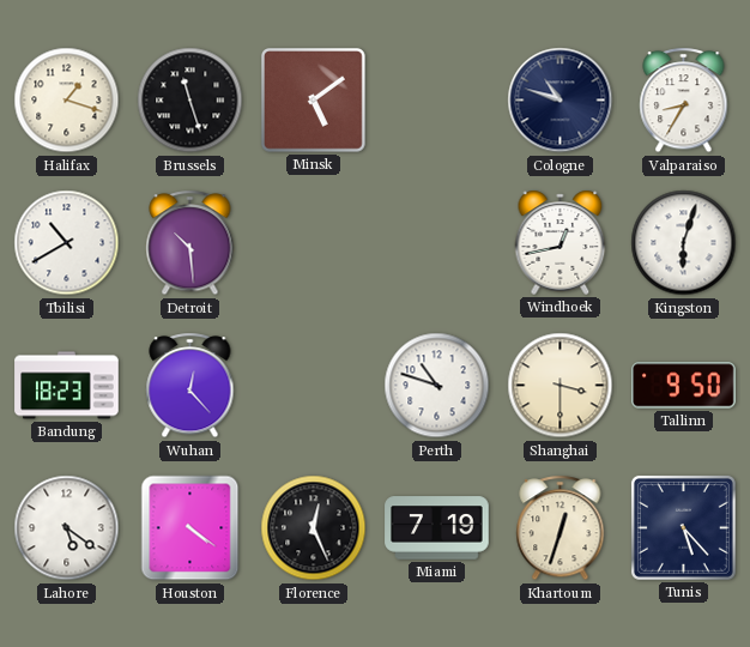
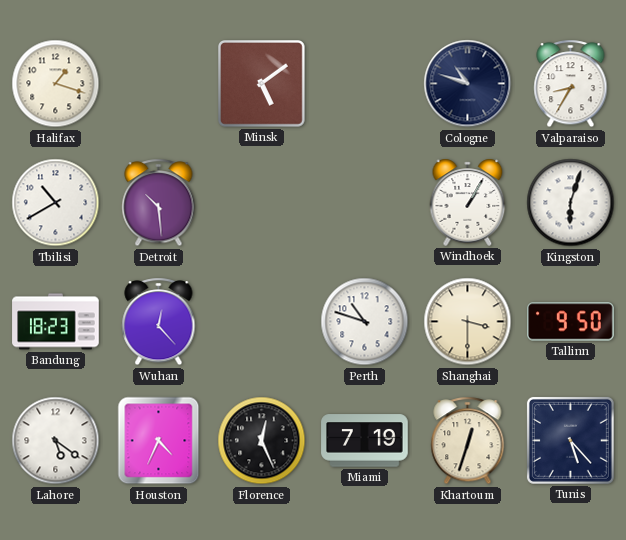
Brussels: 11:27 -> none (190, 101)
Windhoek: 12:43 -> 1:05 (468, 202)
Houston: 4:21 -> 4:34 (159, 441)
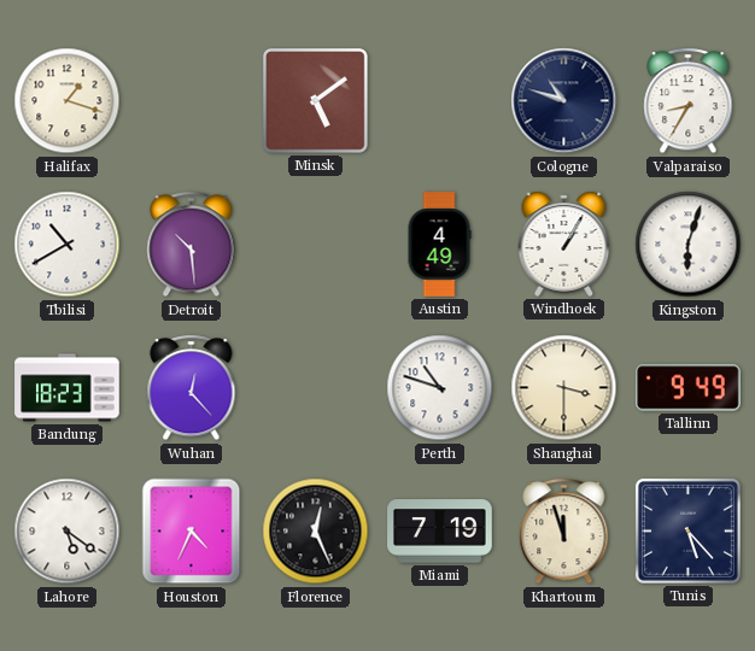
Austin: none -> 4:49 (439, 245)
Tallinn: 9:50 -> 9:49 (689, 388)
Khartoum: 12:33 -> 11:57 (564, 532)
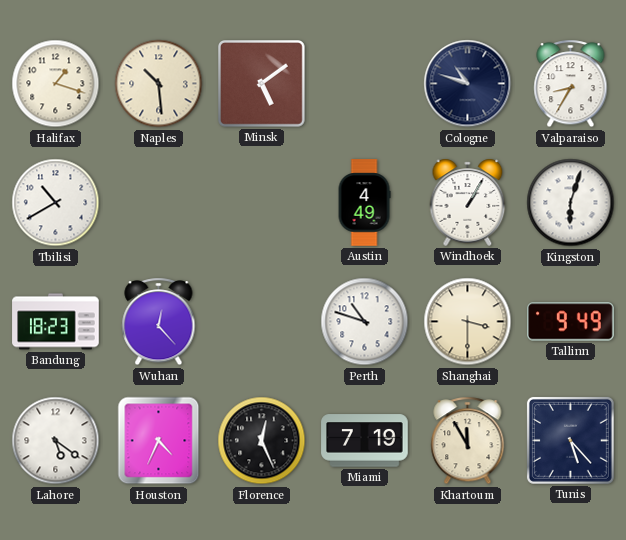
Naples: none -> 10:29 (159, 84)
Detroit: 10:29 -> none (192, 245)
Khartoum: 11:57 -> 11:55 (468, 441)
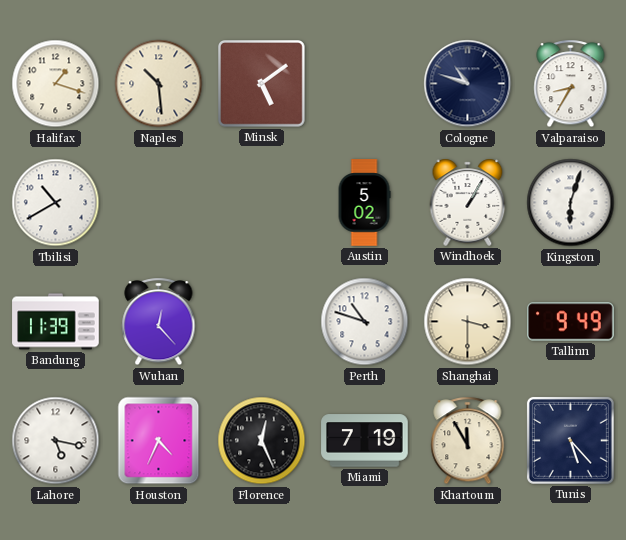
Austin: 4:49 -> 5:02 (364, 203)
Bandung: 18:23 -> 11:39 (56, 322)
Lahore: 5:21 -> 5:17 (56, 441)
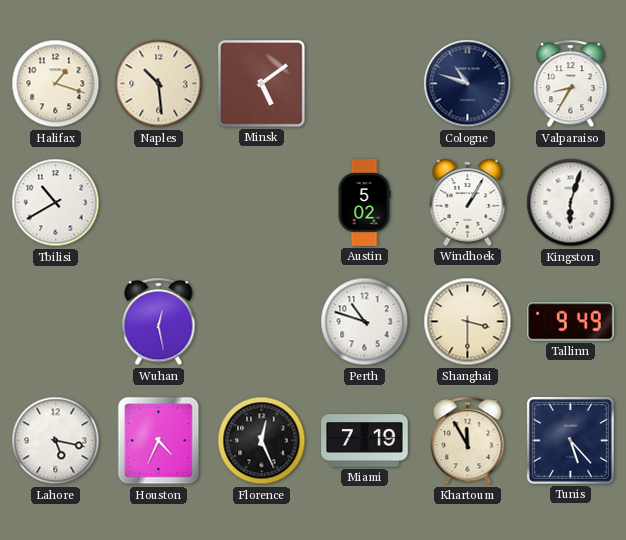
Bandung: 11:39 -> none (56, 322)
Wuhan: 12:23 -> 12:28 (159, 322)
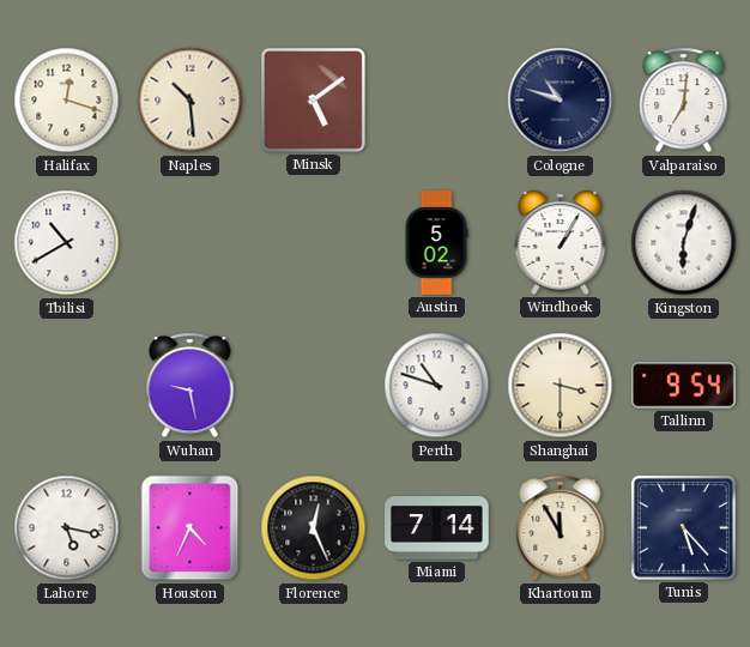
Halifax: 1:18 -> 12:18 (67, 101)
Valparaiso: 8:35 -> 7:01 (684, 101)
Wuhan: 12:28 -> 9:28 (190, 386)
Tallinn: 9:49 -> 9:54 (684, 386)
Miami: 7:19 -> 7:14 (437, 528)
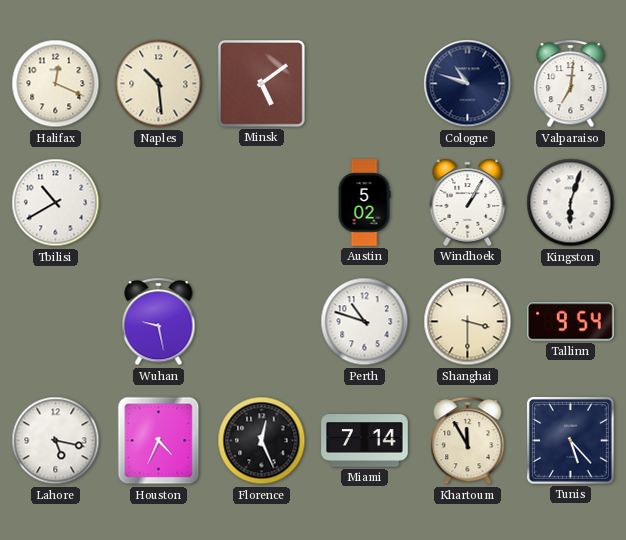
Halifax: 12:18 -> 12:19 (56, 84)
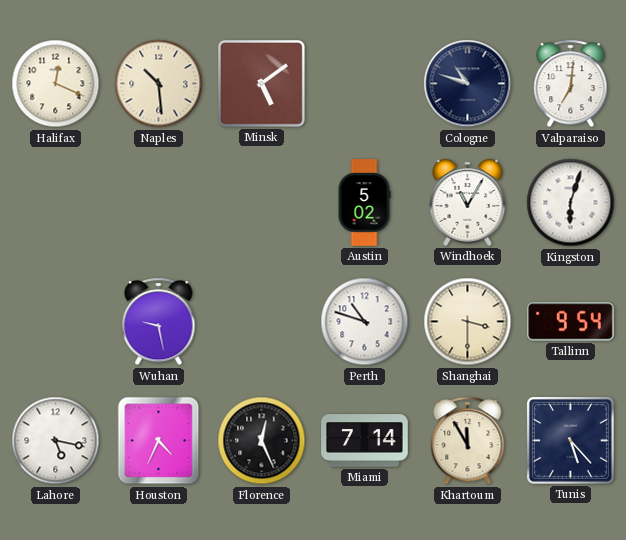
Tbilisi: 10:40 -> none (56, 203)
Windhoek: 1:05 -> 11:05 (468, 202)
